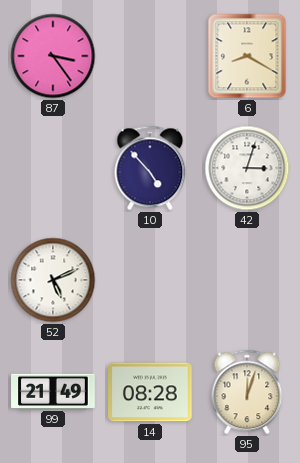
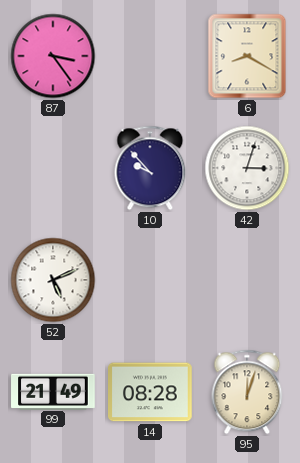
10: 4:53 -> 9:53 (150, 168)
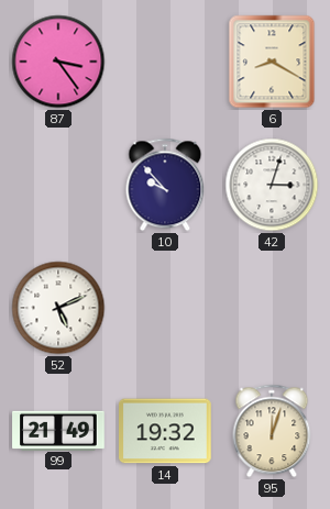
14: 08:28 -> 19:32 (166, 431)
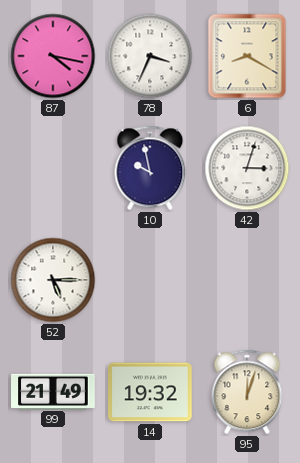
87: 3:24 -> 4:17 (53, 56)
78: none -> 3:34 (150, 56)
10: 9:53 -> 9:58 (150, 168)
52: 5:11 -> 5:15 (53, 280)
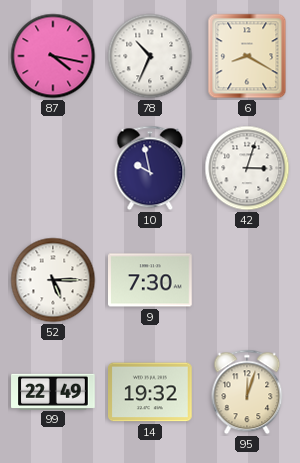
78: 3:34 -> 10:34 (150, 56)
9: none -> 7:30 (151, 280)
99: 21:49 -> 22:49 (53, 391)
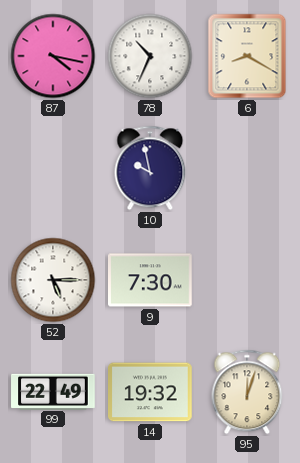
42: 3:03 -> none (247, 168)
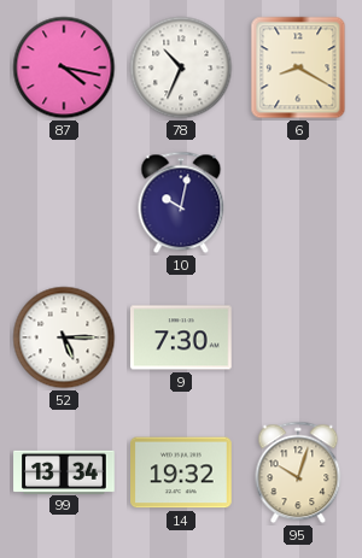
10: 9:58 -> 10:02 (181, 202)
99: 22:49 -> 13:34 (64, 471)
95: 12:03 -> 10:03 (298, 472)
